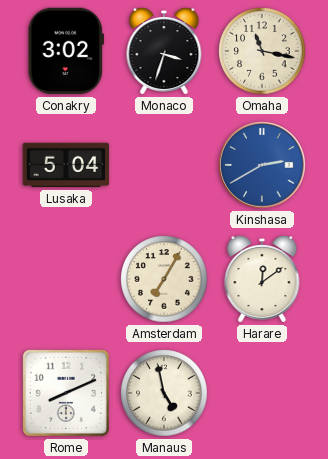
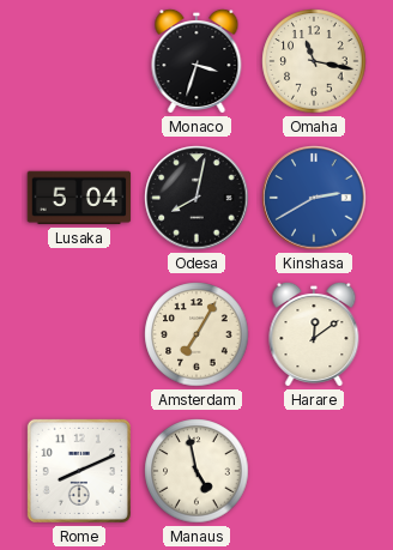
Conakry: 3:02 -> none (66, 51)
Odesa: none -> 8:02 (196, 198)
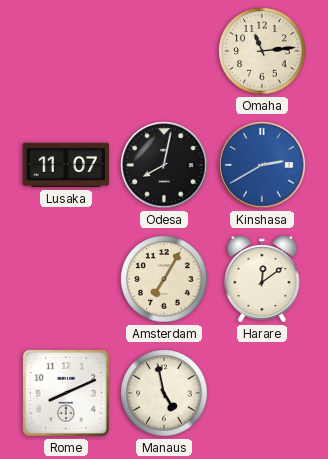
Monaco: 3:33 -> none (196, 61)
Omaha: 11:17 -> 11:14 (262, 51)
Lusaka: 5:04 -> 11:07 (66, 165)
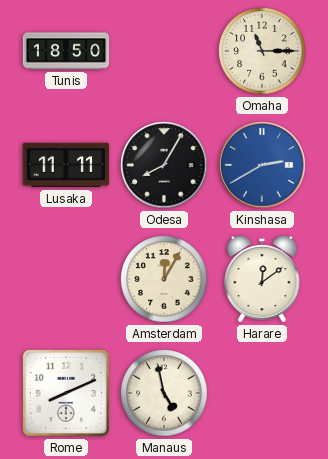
Tunis: none -> 18:50 (66, 51)
Omaha: 11:14 -> 11:15 (262, 51)
Lusaka: 11:07 -> 11:11 (66, 165)
Odesa: 8:02 -> 8:05 (164, 165)
Amsterdam: 7:05 -> 12:05 (164, 279)
